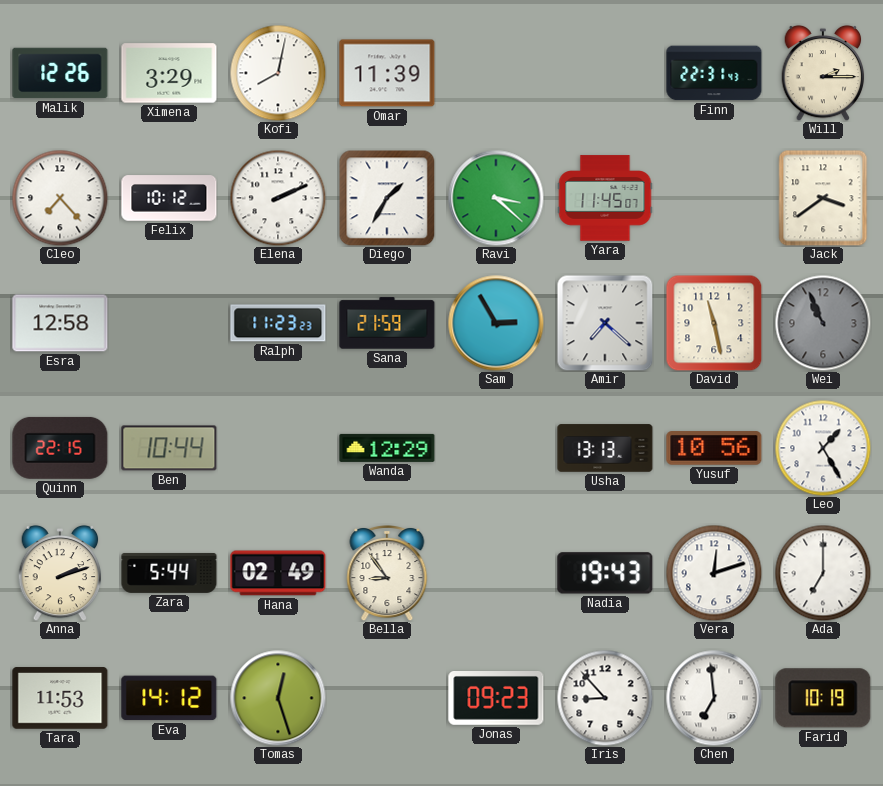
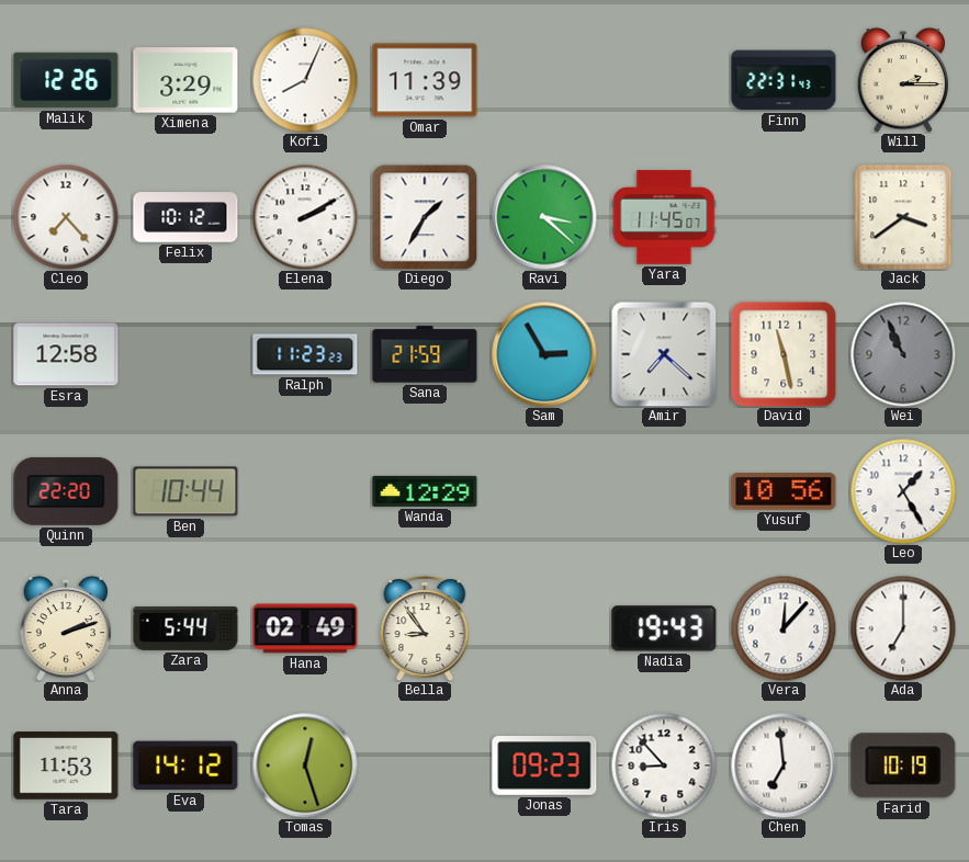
Kofi: 8:02 -> 8:04 (305, 80)
Elena: 2:11 -> 2:10 (305, 217)
Quinn: 22:15 -> 22:20 (66, 491)
Usha: 13:13 -> none (605, 448)
Vera: 12:12 -> 12:07 (784, 628)
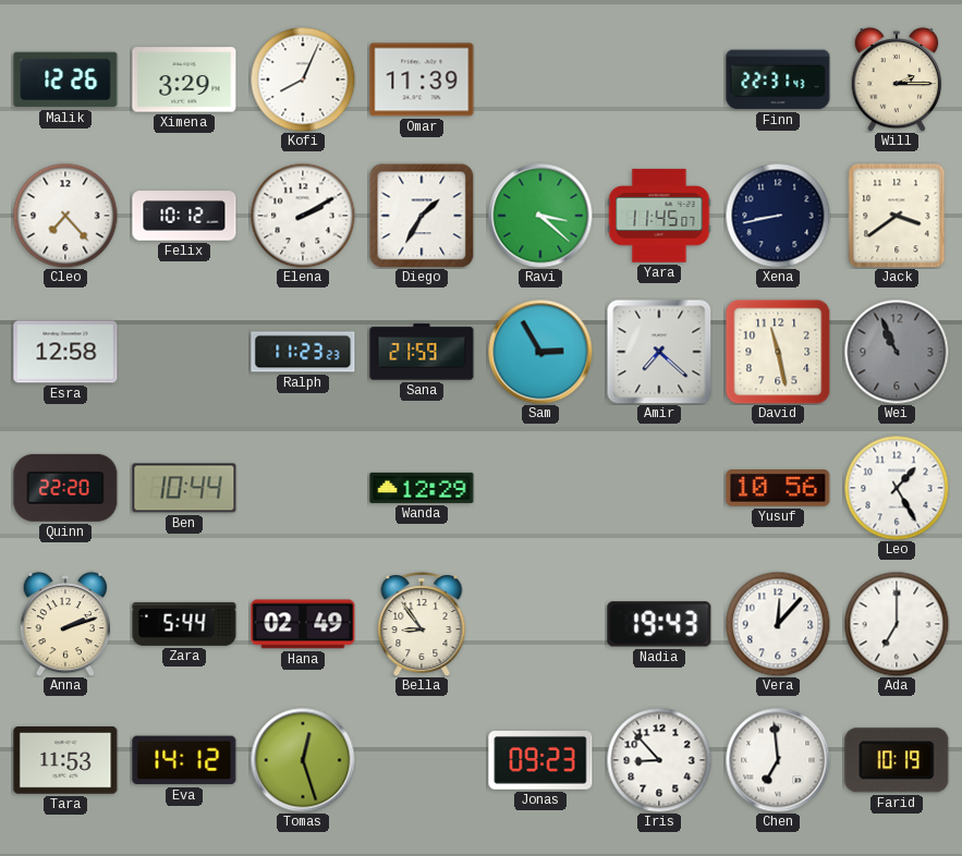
Xena: none -> 8:43 (778, 216)
